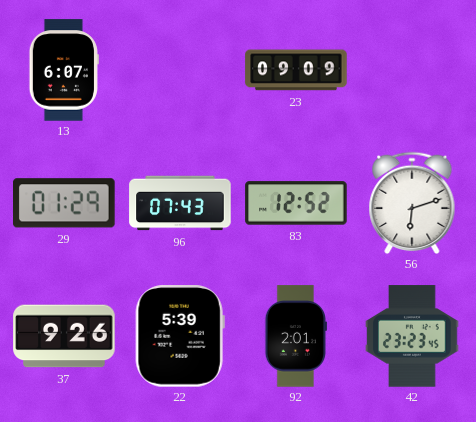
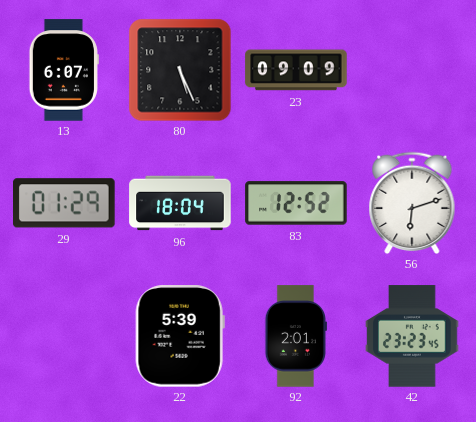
80: none -> 5:26 (180, 70)
96: 07:43 -> 18:04 (180, 203)
37: 9:26 -> none (64, 336)
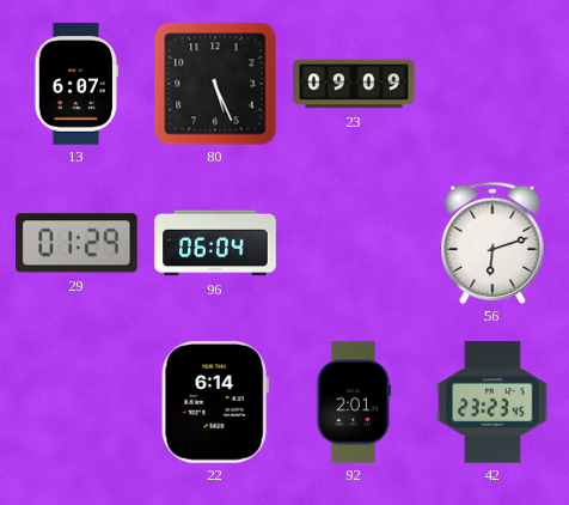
96: 18:04 -> 06:04 (215, 243)
83: 12:52 -> none (296, 203)
22: 5:39 -> 6:14 (215, 402)
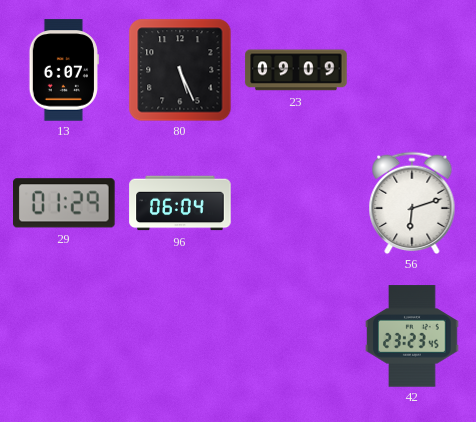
22: 6:14 -> none (215, 402)
92: 2:01 -> none (354, 402)
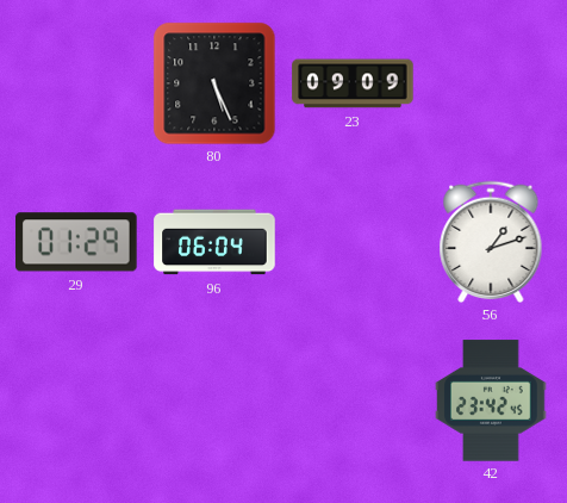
13: 6:07 -> none (64, 70)
56: 6:12 -> 1:12 (491, 242)
42: 23:23 -> 23:42 (491, 400)
